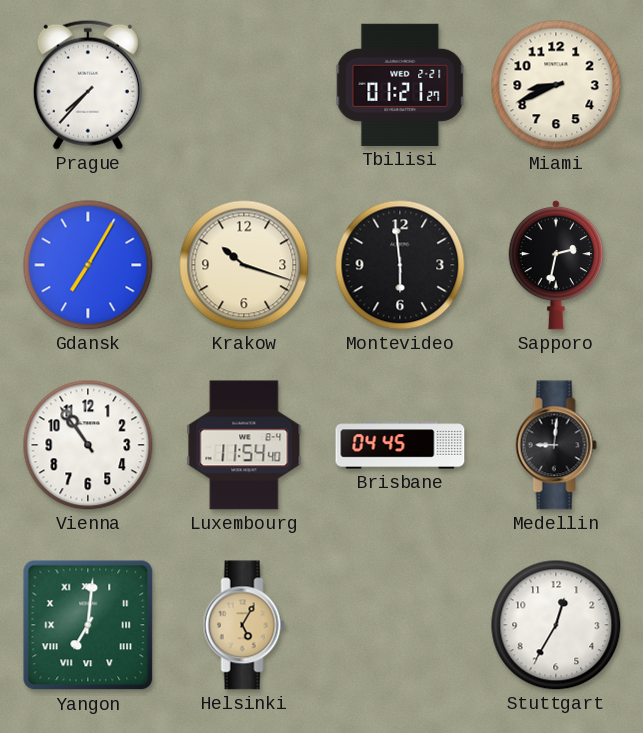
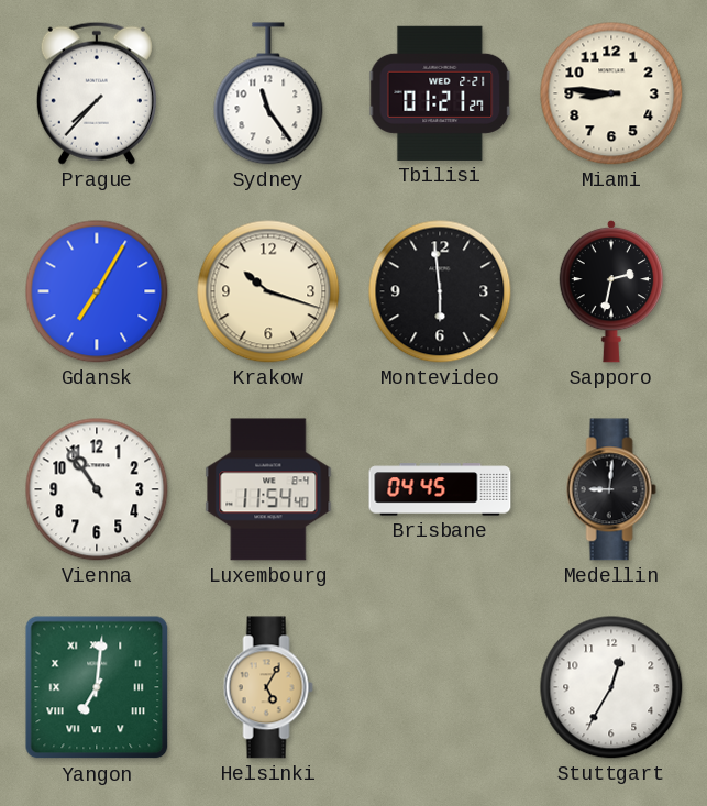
Sydney: none -> 11:24 (268, 93)
Miami: 8:41 -> 8:46 (611, 93)
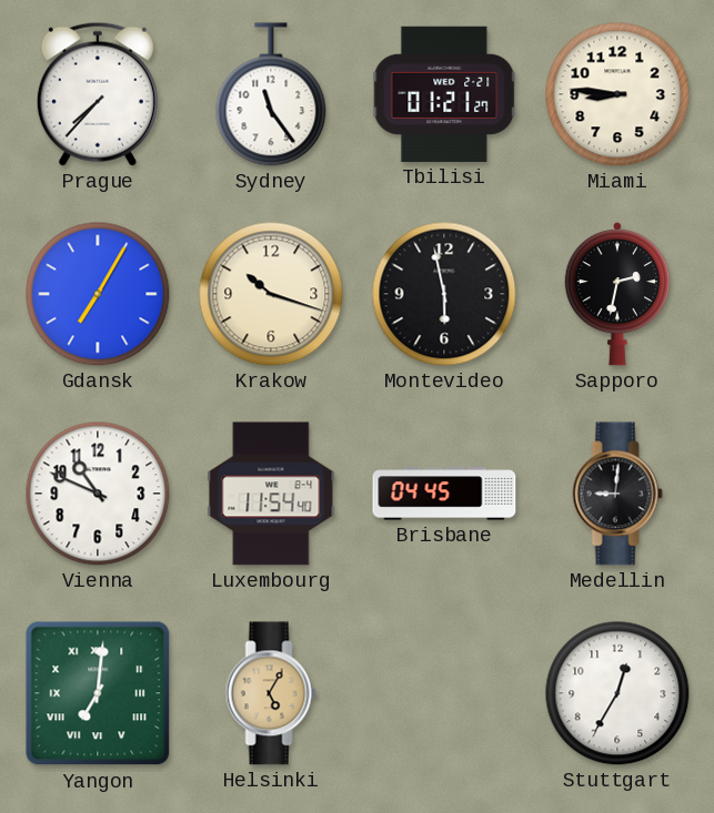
Montevideo: 5:59 -> 5:58 (444, 294)
Vienna: 10:54 -> 10:49 (98, 494)
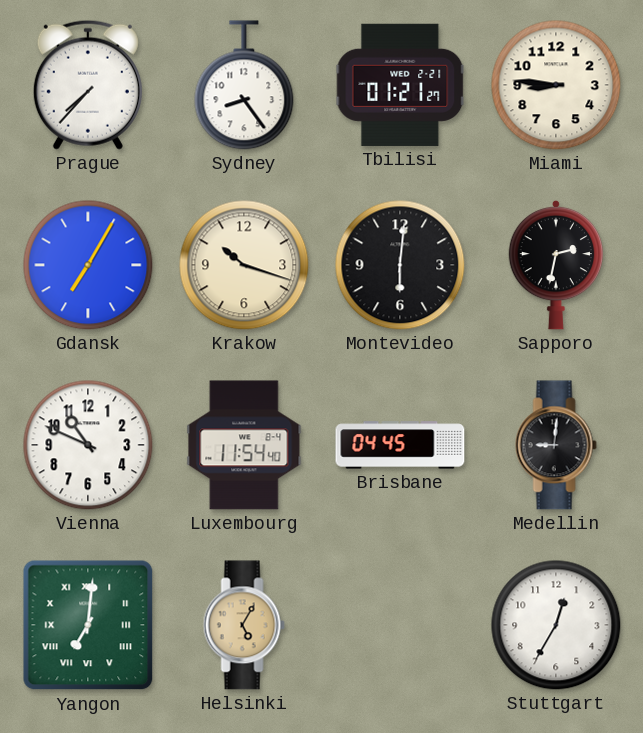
Sydney: 11:24 -> 8:24 (244, 85)
Montevideo: 5:58 -> 6:01 (400, 265)
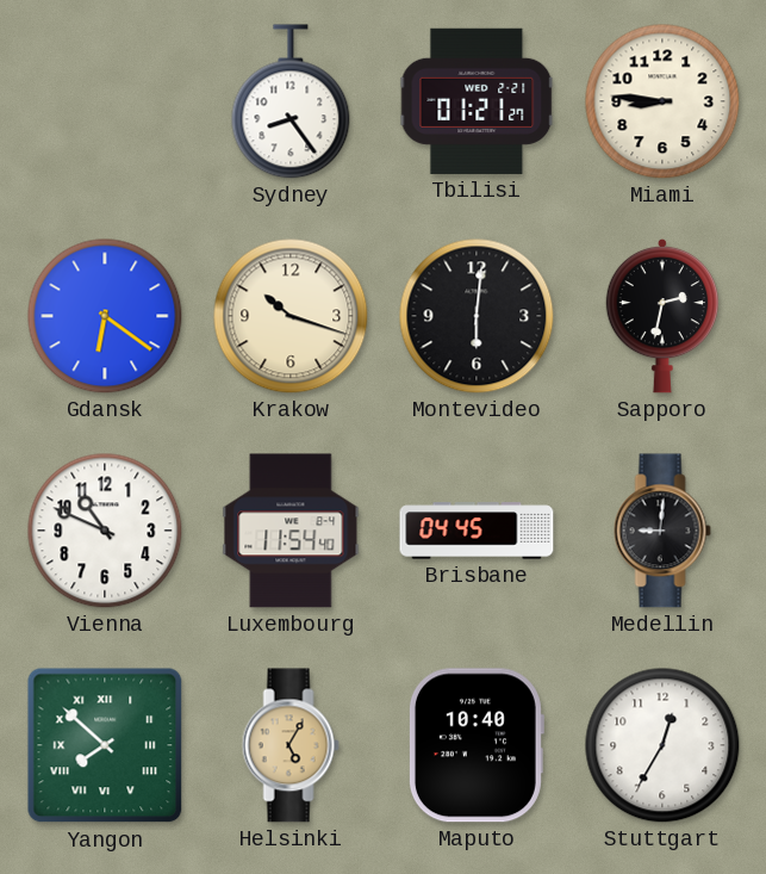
Prague: 7:37 -> none (88, 85)
Gdansk: 7:05 -> 6:21 (105, 316)
Yangon: 7:01 -> 7:52 (105, 745)
Maputo: none -> 10:40 (475, 745)
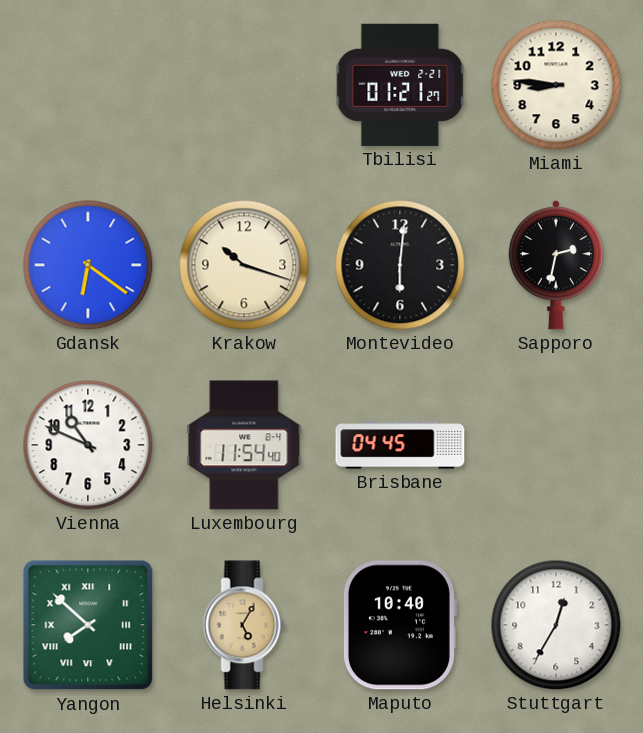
Sydney: 8:24 -> none (291, 101)
Medellin: 9:01 -> none (662, 531)
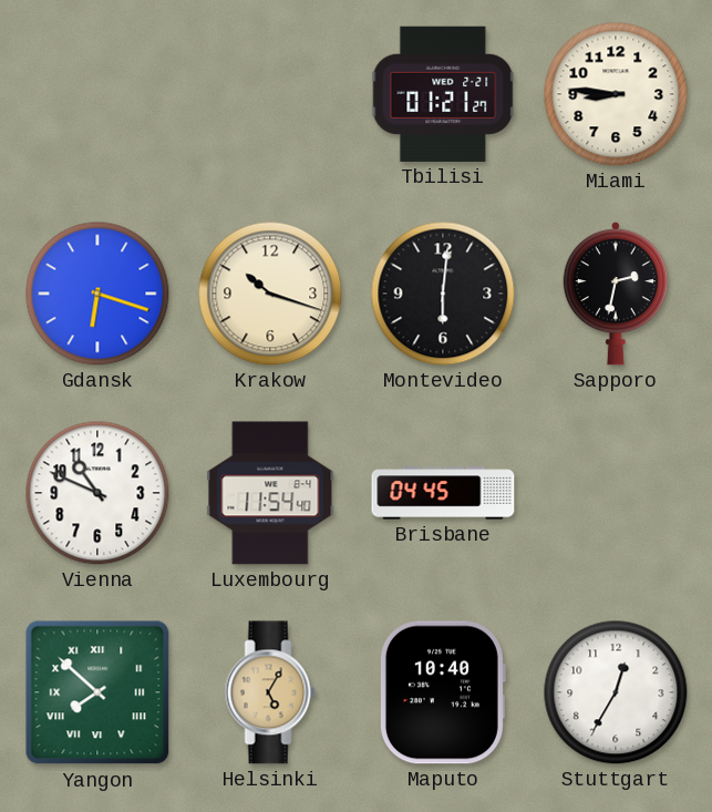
Gdansk: 6:21 -> 6:18 (97, 294)
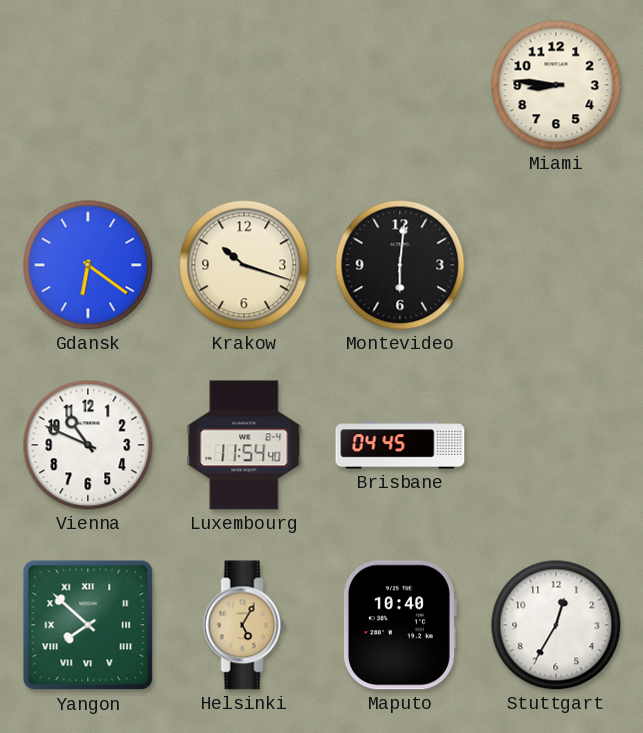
Tbilisi: 01:21 -> none (443, 94)
Gdansk: 6:18 -> 6:21 (88, 265)
Sapporo: 2:32 -> none (615, 294)
